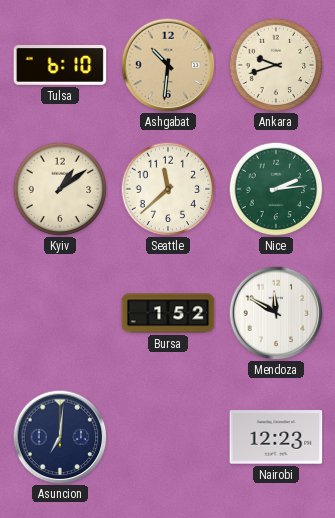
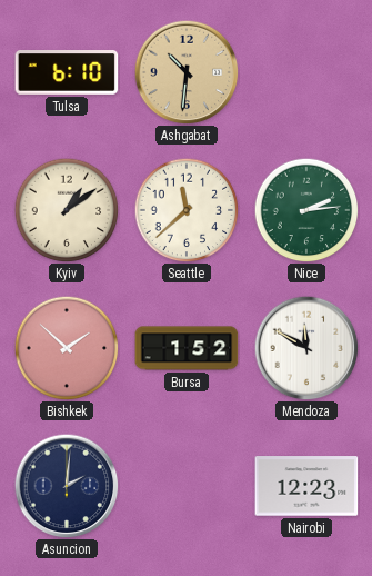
Ankara: 9:42 -> none (276, 65)
Bishkek: none -> 1:52 (67, 348)
Asuncion: 7:01 -> 2:01 (67, 486)
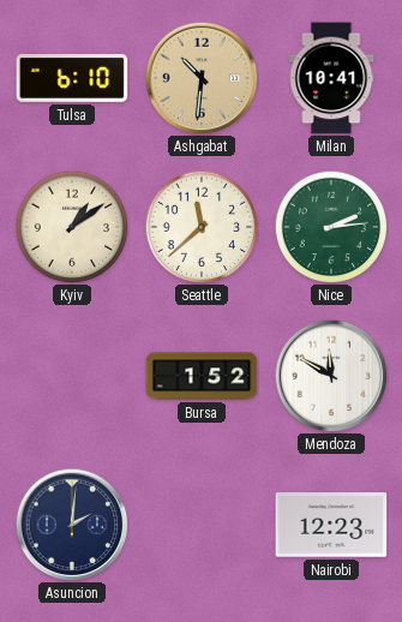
Milan: none -> 10:41 (331, 78)
Bishkek: 1:52 -> none (67, 348)
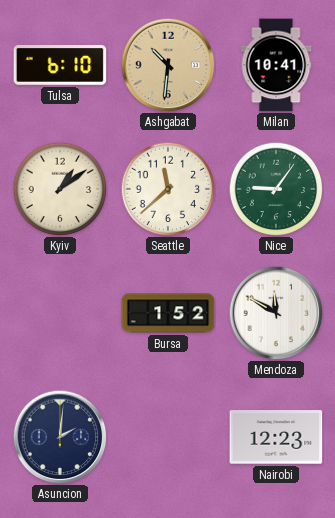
Nice: 2:14 -> 9:06 (276, 189)
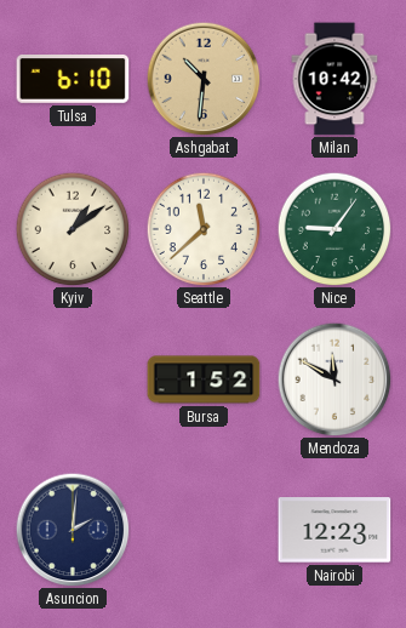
Milan: 10:41 -> 10:42 (334, 79)
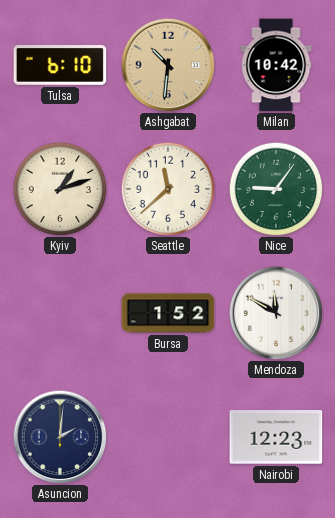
Kyiv: 1:09 -> 1:12 (60, 189)
